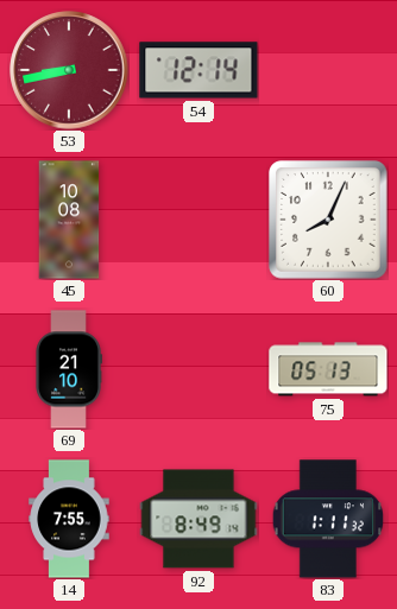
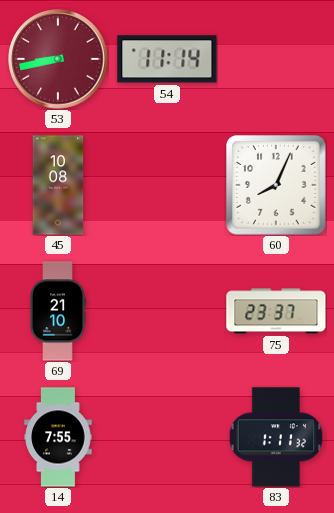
54: 12:14 -> 11:14 (167, 59)
75: 05:13 -> 23:37 (276, 311)
92: 8:49 -> none (198, 519)
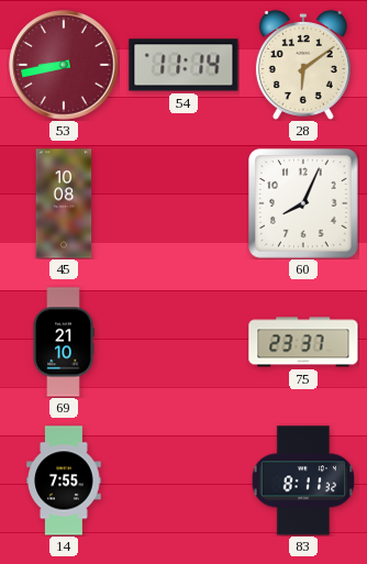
28: none -> 6:09 (303, 65)
83: 1:11 -> 8:11 (303, 480)
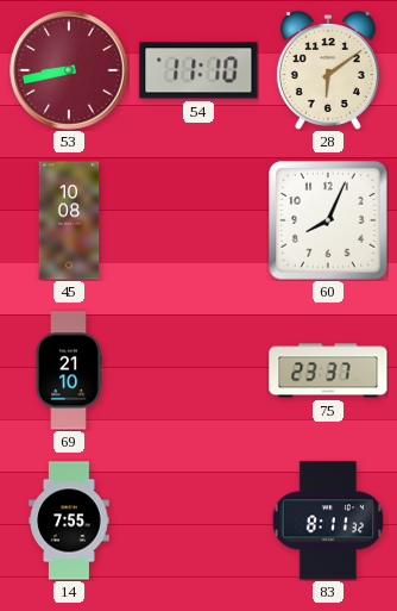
54: 11:14 -> 11:10 (198, 70)
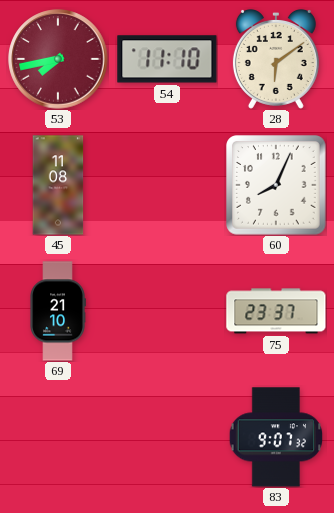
53: 8:43 -> 7:43 (58, 59)
45: 10:08 -> 11:08 (58, 185)
14: 7:55 -> none (69, 520)
83: 8:11 -> 9:07 (276, 437)
